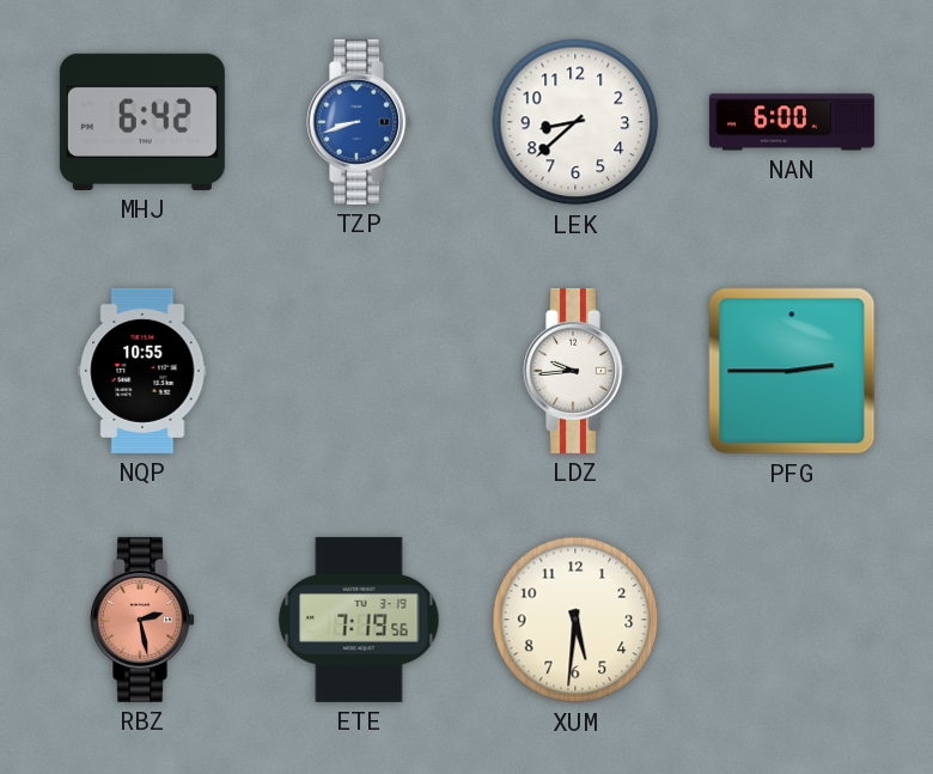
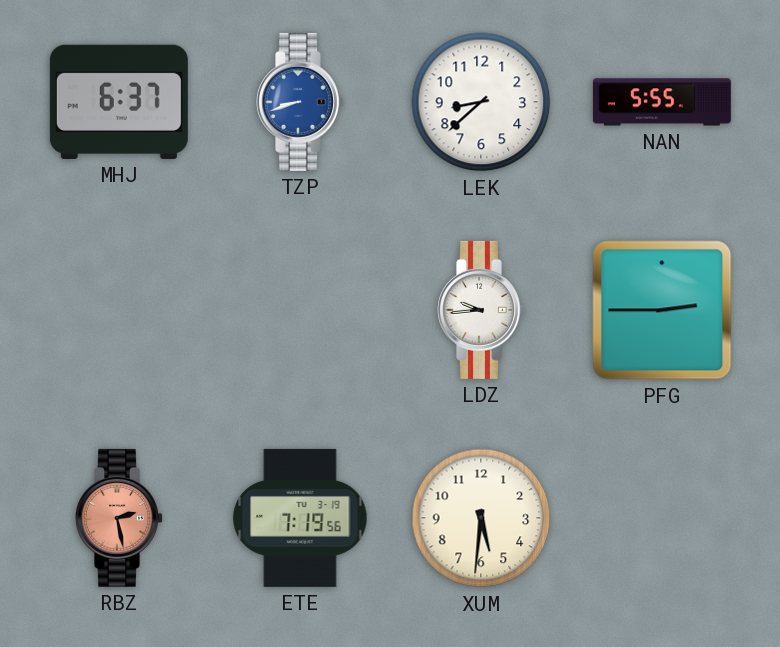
MHJ: 6:42 -> 6:37 (119, 102)
NAN: 6:00 -> 5:55 (662, 102)
NQP: 10:55 -> none (142, 371)
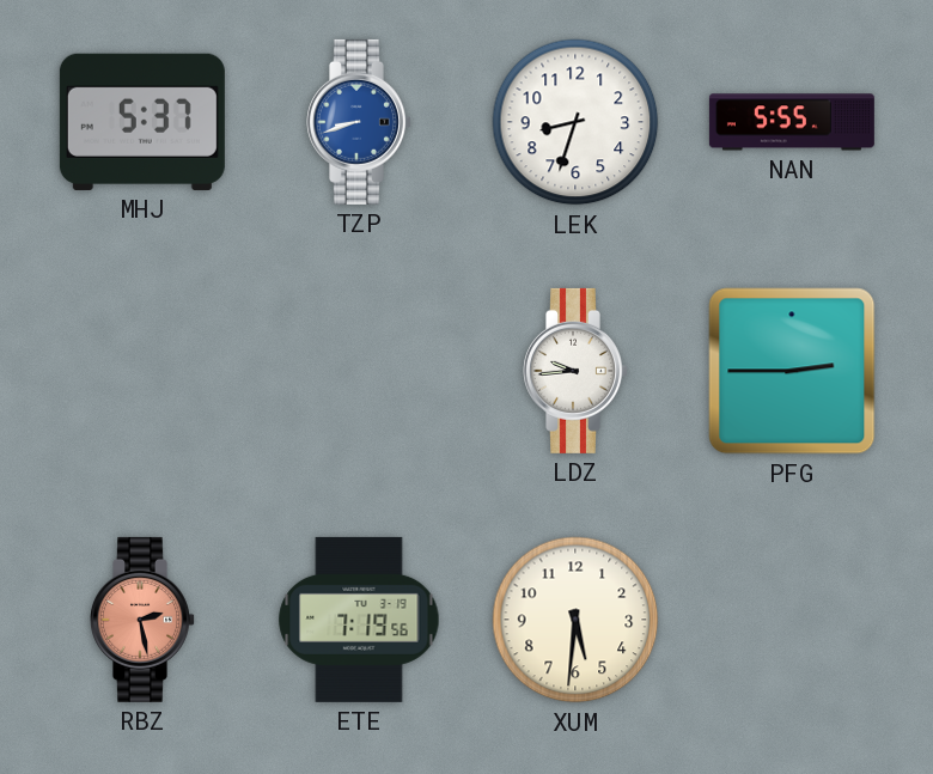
MHJ: 6:37 -> 5:37 (142, 122)
LEK: 8:38 -> 8:33 (575, 122)
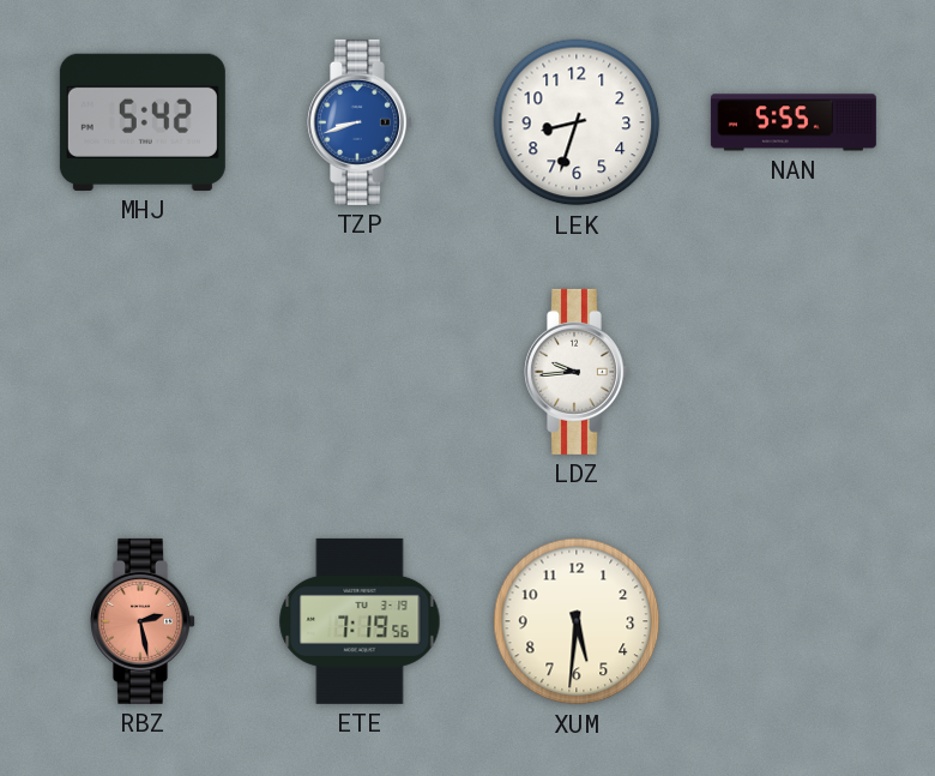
MHJ: 5:37 -> 5:42 (143, 122)
PFG: 2:45 -> none (792, 371)
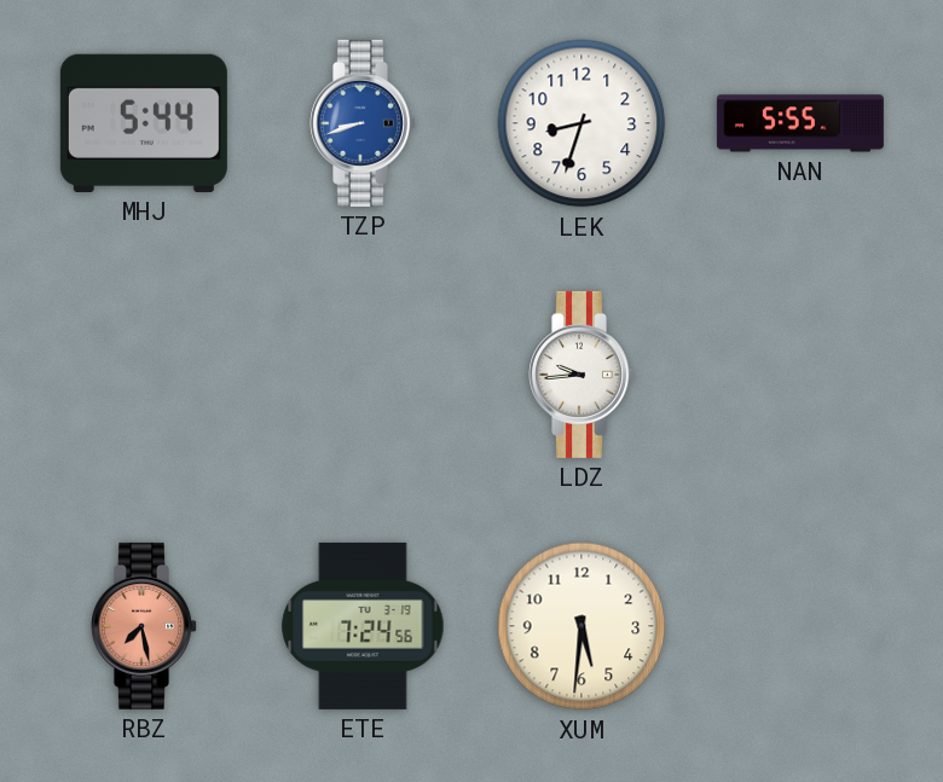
MHJ: 5:42 -> 5:44 (144, 123)
RBZ: 2:28 -> 7:28 (145, 626)
ETE: 7:19 -> 7:24 (363, 626)
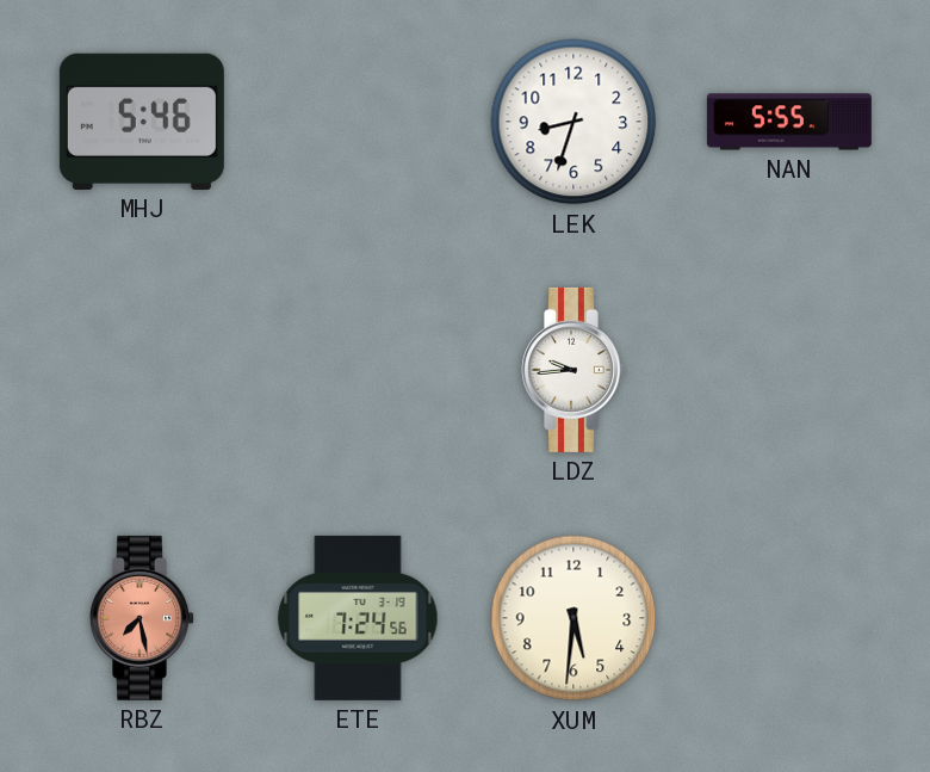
MHJ: 5:44 -> 5:46 (142, 122)
TZP: 8:42 -> none (364, 123)
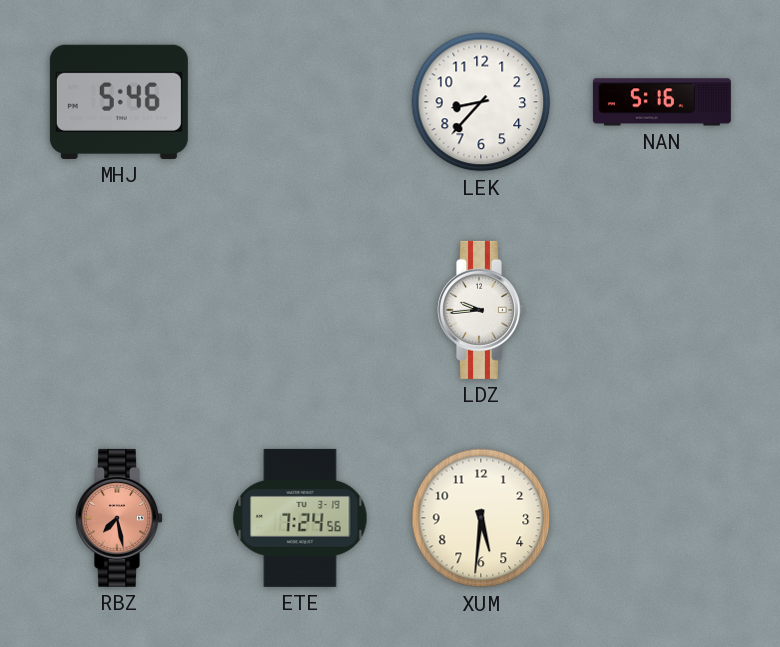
LEK: 8:33 -> 8:37 (481, 102)
NAN: 5:55 -> 5:16 (662, 102)
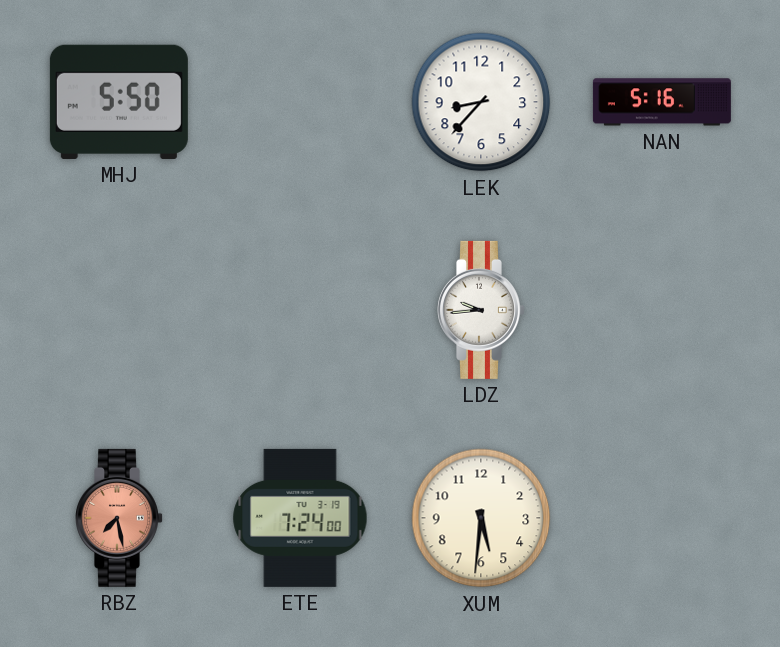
MHJ: 5:46 -> 5:50 (119, 102)
ETE: 7:24:56 -> 7:24:00 (300, 518)
